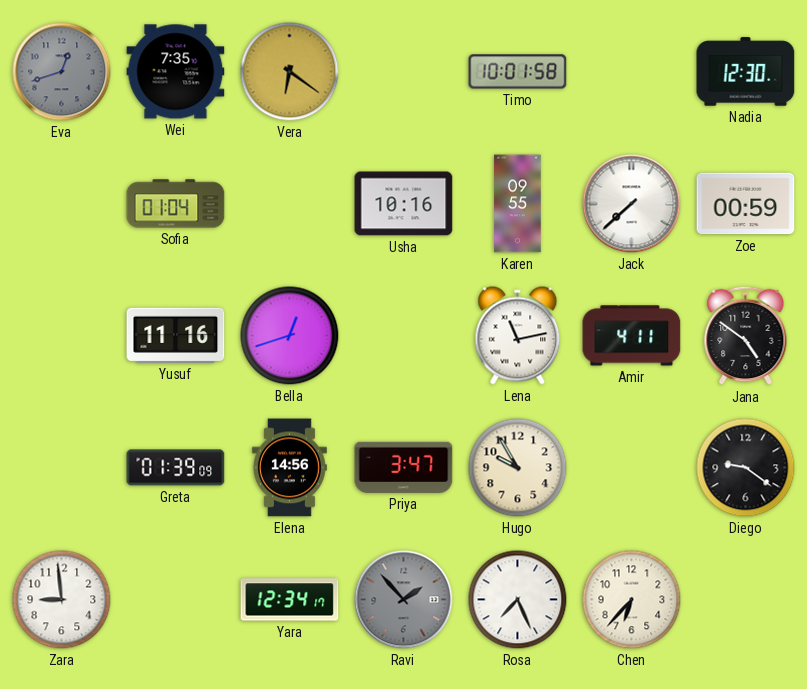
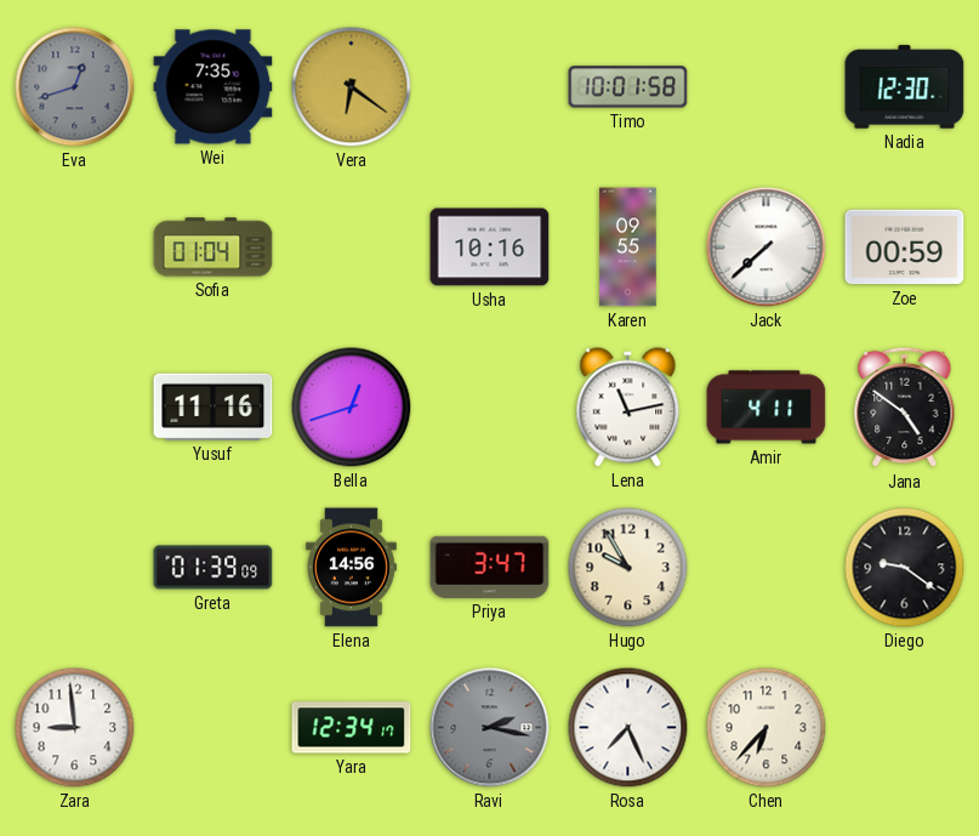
Ravi: 1:53 -> 2:17 (490, 728)
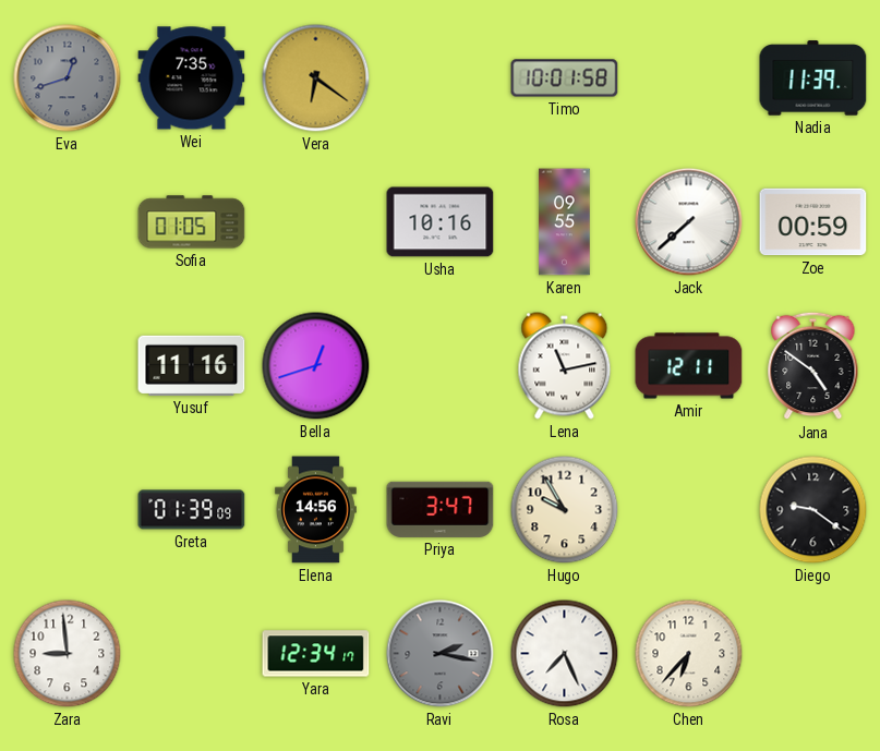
Nadia: 12:30 -> 11:39 (813, 78)
Sofia: 01:04 -> 01:05 (192, 222)
Amir: 4:11 -> 12:11 (689, 366)
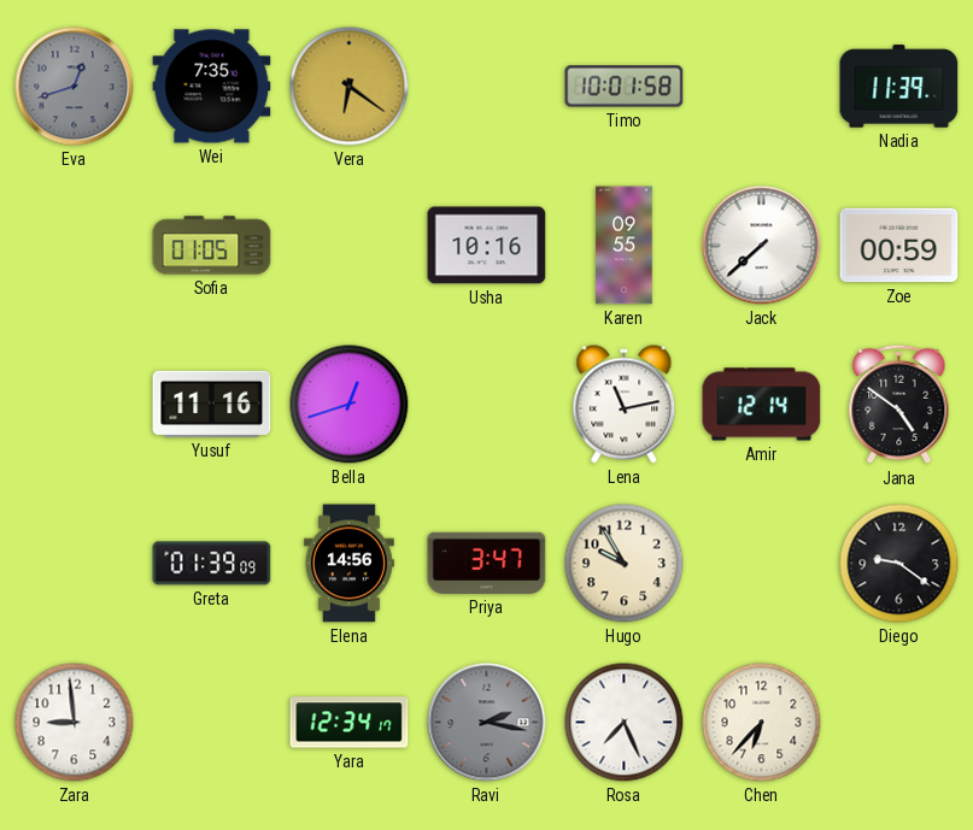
Amir: 12:11 -> 12:14 (762, 405)
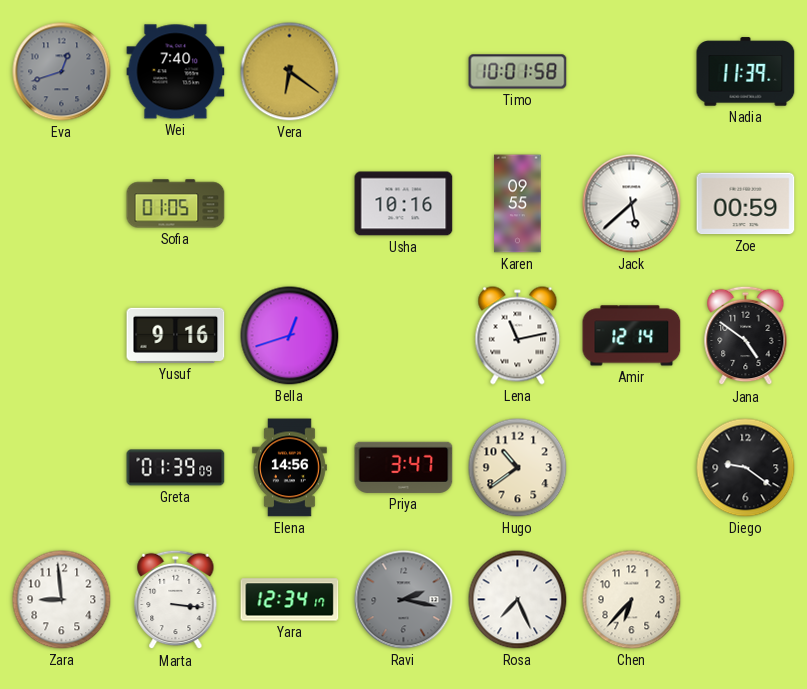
Wei: 7:35 -> 7:40 (176, 72)
Jack: 7:38 -> 5:38 (632, 204)
Yusuf: 11:16 -> 9:16 (176, 335)
Hugo: 9:55 -> 10:39 (518, 468)
Marta: none -> 3:16 (176, 600)
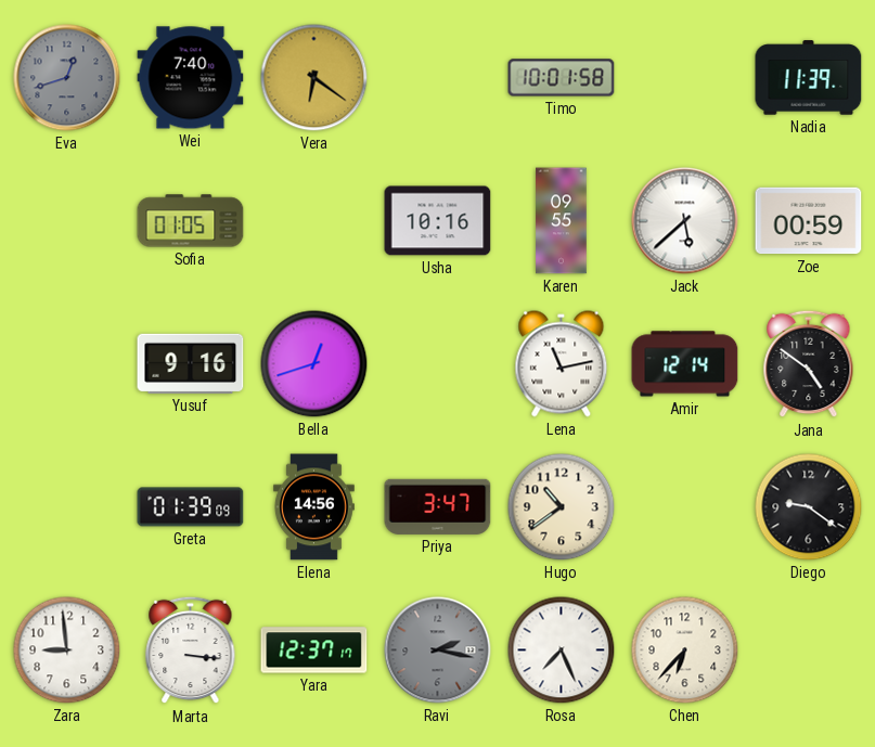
Yara: 12:34 -> 12:37 (314, 651)
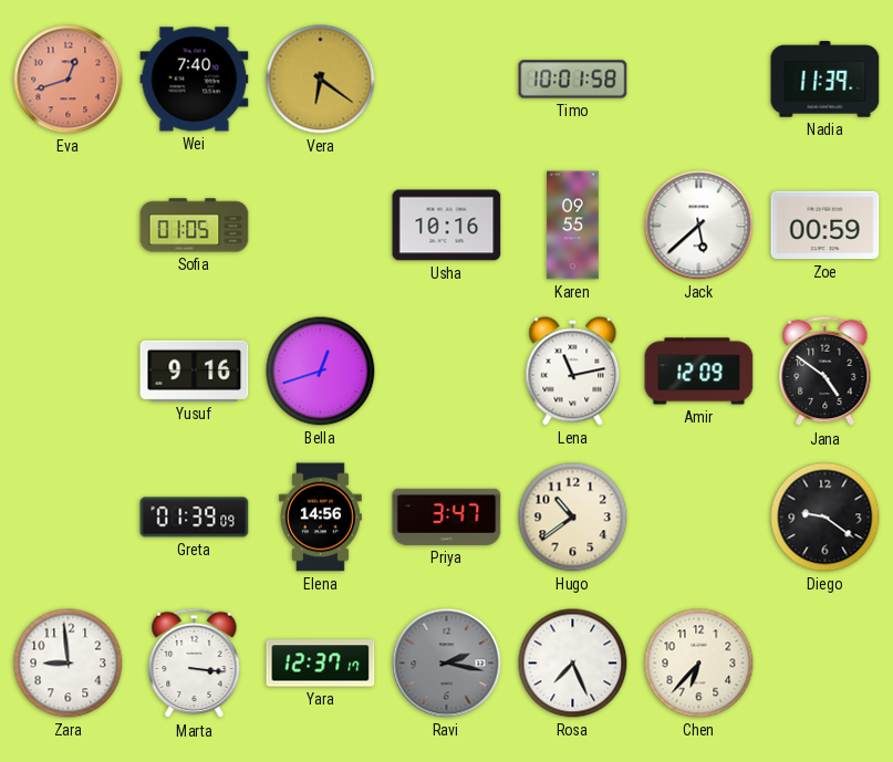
Eva dial: grey -> salmon (69, 80)
Amir: 12:14 -> 12:09 (699, 372)
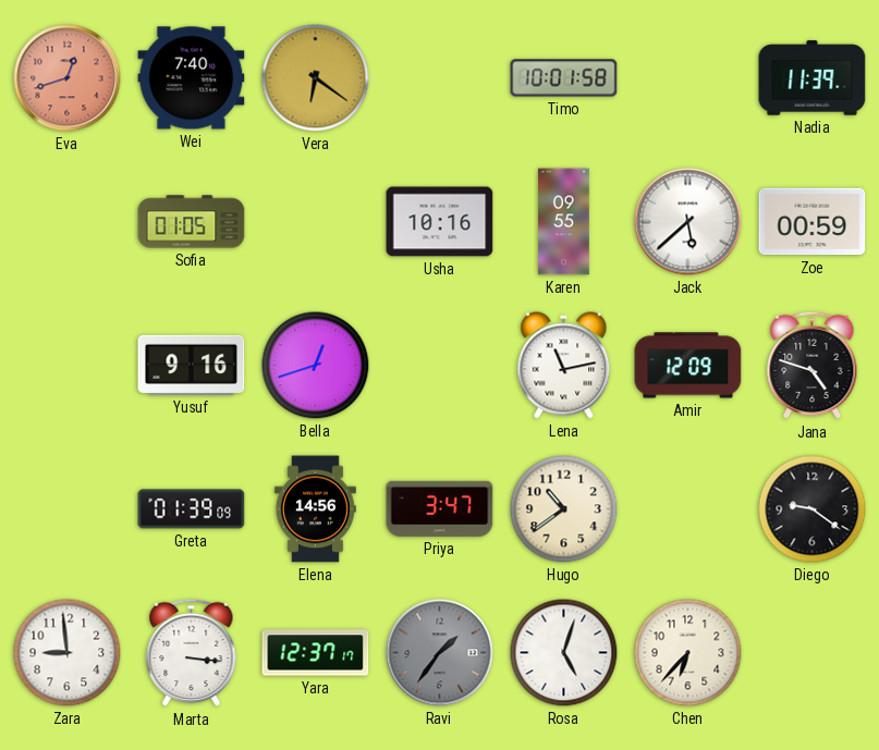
Jana: 4:51 -> 4:48 (813, 366)
Ravi: 2:17 -> 1:36 (440, 653)
Rosa: 7:26 -> 5:03 (564, 653)
